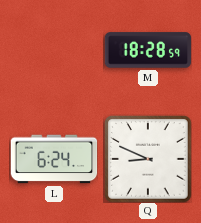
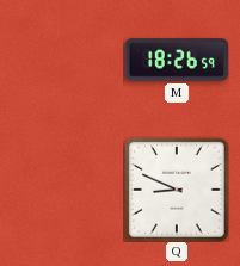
M: 18:28 -> 18:26 (177, 60)
L: 6:24 -> none (54, 159)
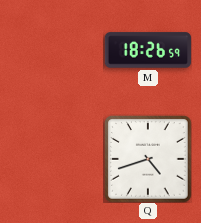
Q: 8:49 -> 4:42 (148, 159)
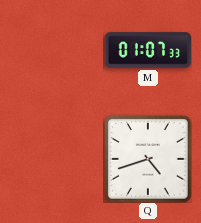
M: 18:26 -> 01:07 (148, 50)
